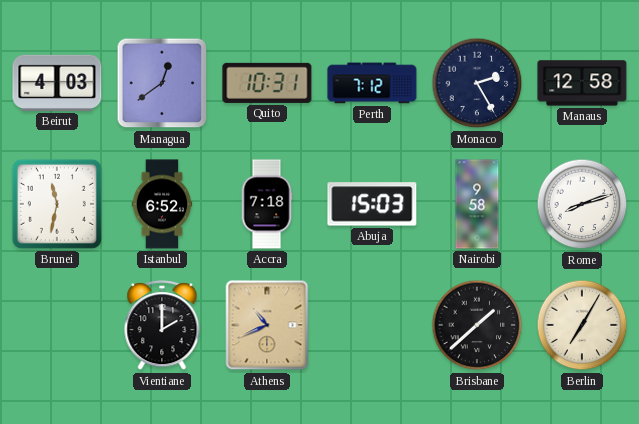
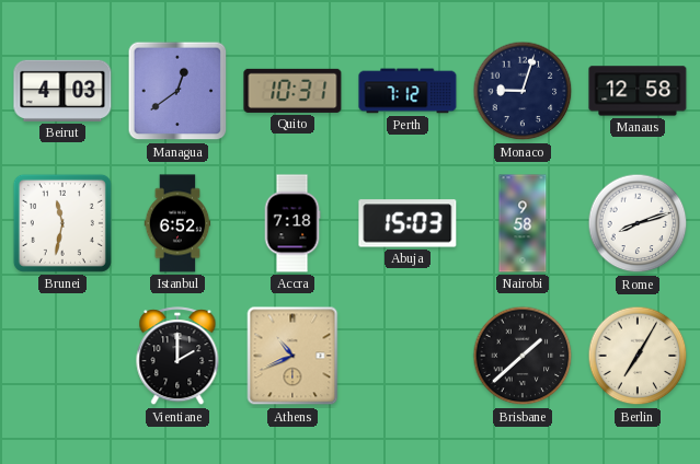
Monaco: 2:25 -> 9:03 (523, 91)
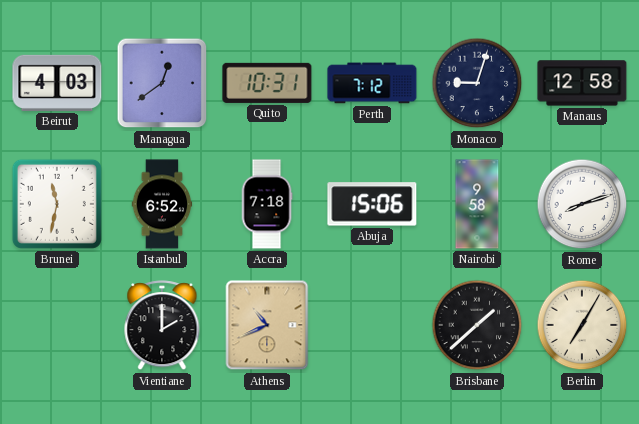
Abuja: 15:03 -> 15:06 (372, 204)
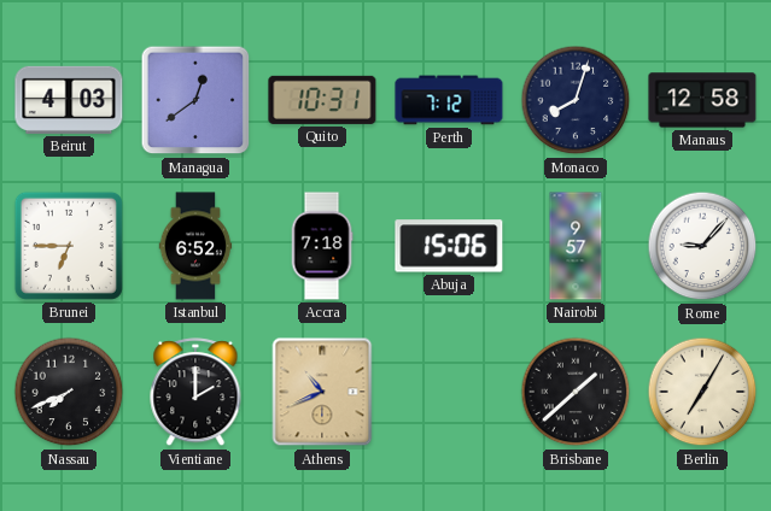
Monaco: 9:03 -> 8:03 (576, 100)
Brunei: 11:32 -> 6:45 (69, 246)
Nairobi: 9:58 -> 9:57 (576, 246)
Rome: 8:12 -> 9:07 (702, 246)
Nassau: none -> 7:41 (69, 392)
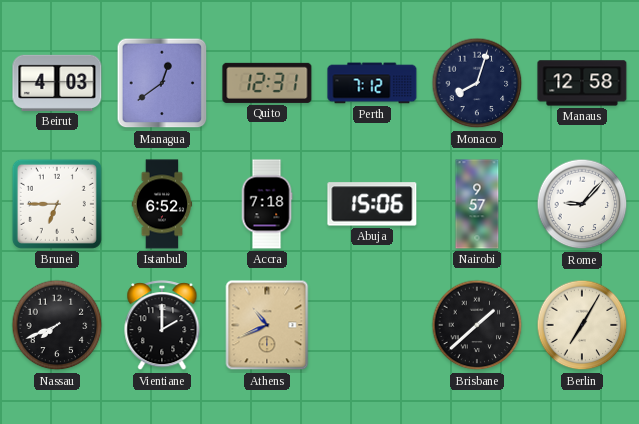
Quito: 10:31 -> 12:31 (267, 83)
